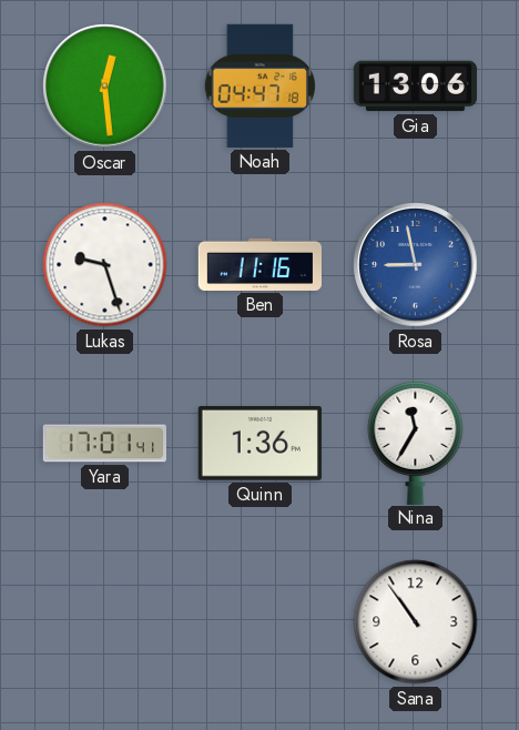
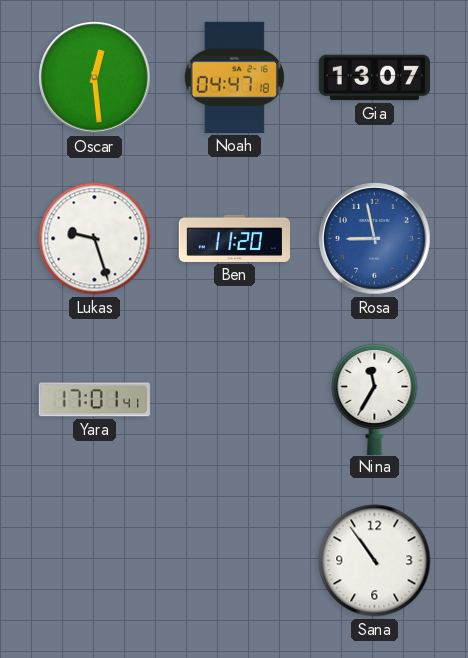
Gia: 13:06 -> 13:07 (374, 78)
Ben: 11:16 -> 11:20 (234, 238)
Quinn: 1:36 -> none (259, 444)
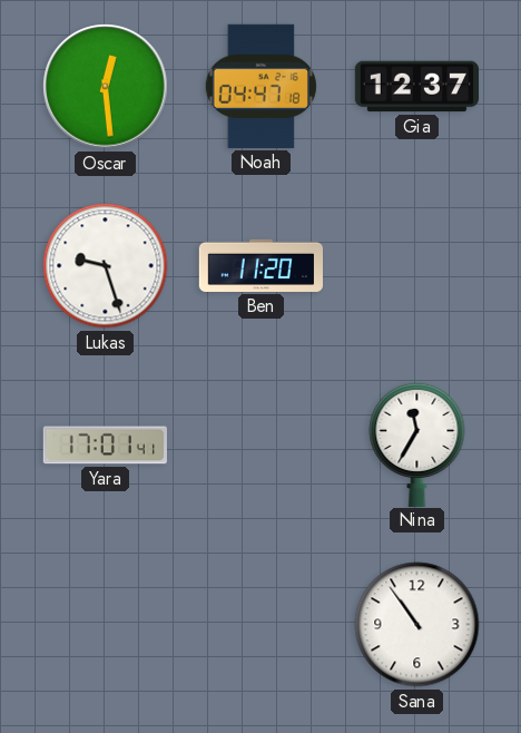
Gia: 13:07 -> 12:37 (416, 87)
Rosa: 8:58 -> none (375, 239)
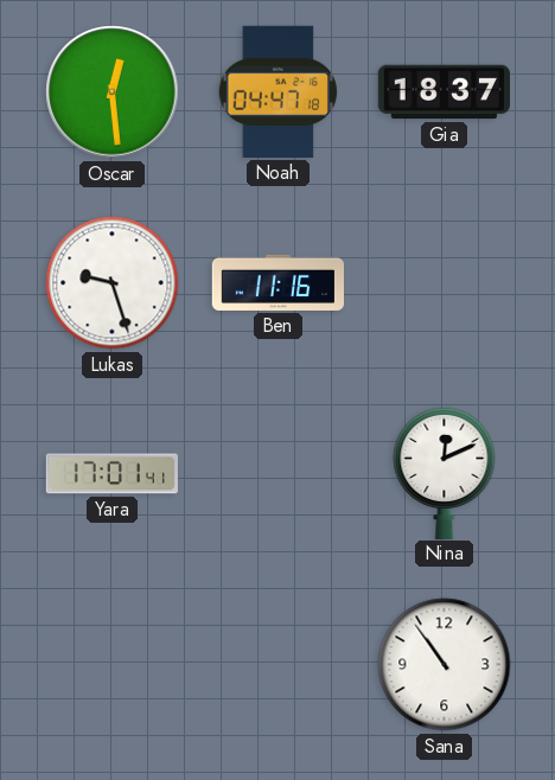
Gia: 12:37 -> 18:37 (444, 92)
Ben: 11:20 -> 11:16 (277, 282)
Nina: 11:35 -> 12:11 (445, 472)
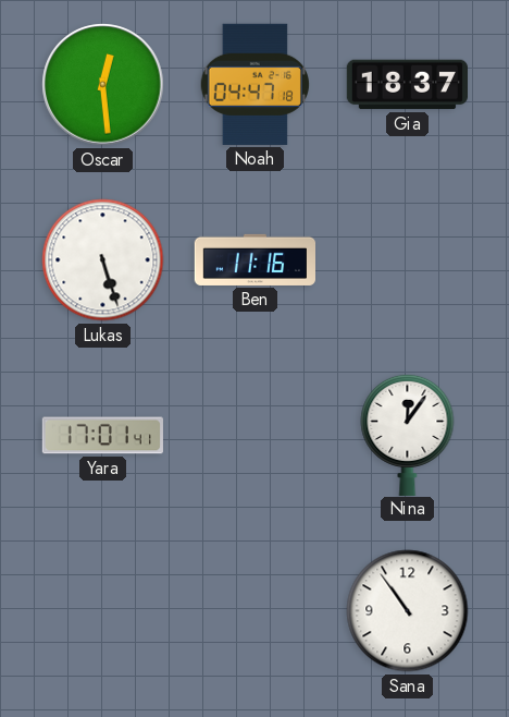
Lukas: 9:27 -> 5:27 (103, 260)
Nina: 12:11 -> 12:06 (408, 434)
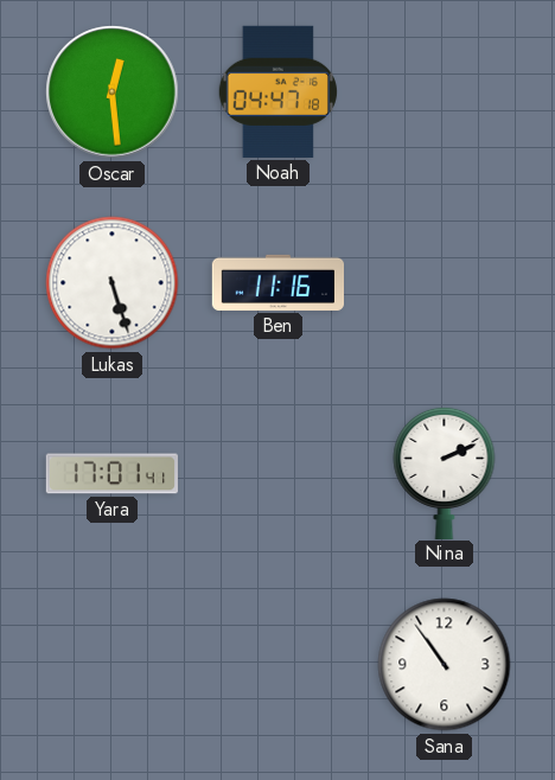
Gia: 18:37 -> none (407, 85)
Nina: 12:06 -> 2:11 (445, 472)
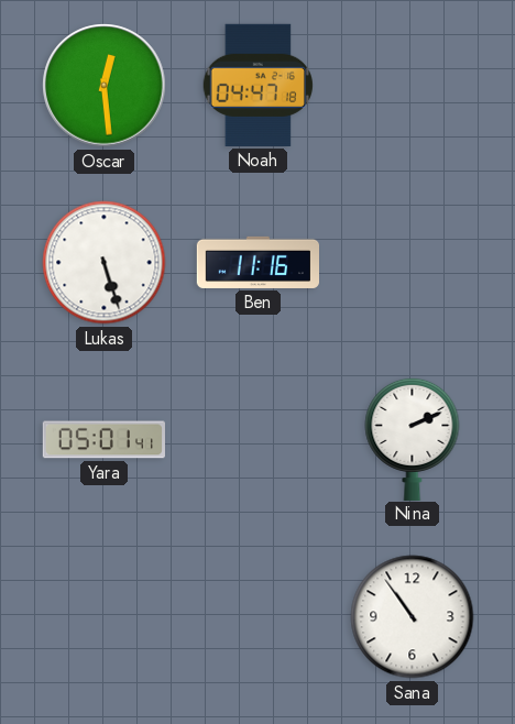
Yara: 17:01 -> 05:01 (103, 440)
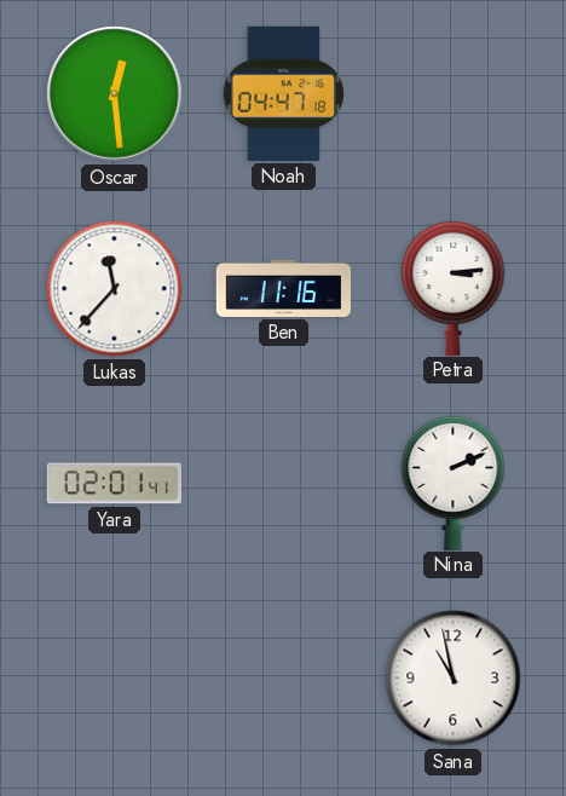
Lukas: 5:27 -> 11:37 (115, 289)
Petra: none -> 3:14 (454, 287)
Yara: 05:01 -> 02:01 (114, 484)
Sana: 10:54 -> 10:58 (454, 679)
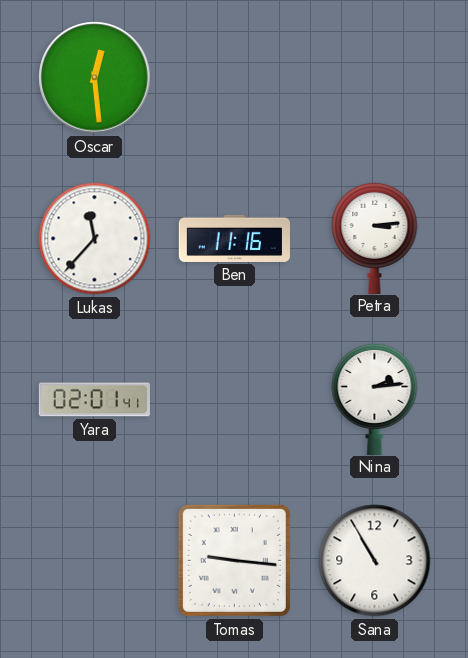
Noah: 04:47 -> none (283, 93)
Nina: 2:11 -> 2:14 (375, 398)
Tomas: none -> 9:16 (234, 560)
Sana: 10:58 -> 10:55 (375, 561)
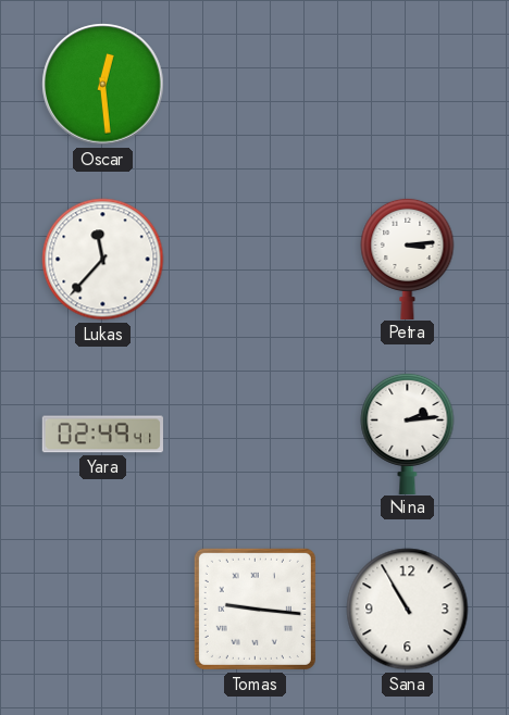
Ben: 11:16 -> none (234, 238)
Yara: 02:01 -> 02:49 (102, 435)
